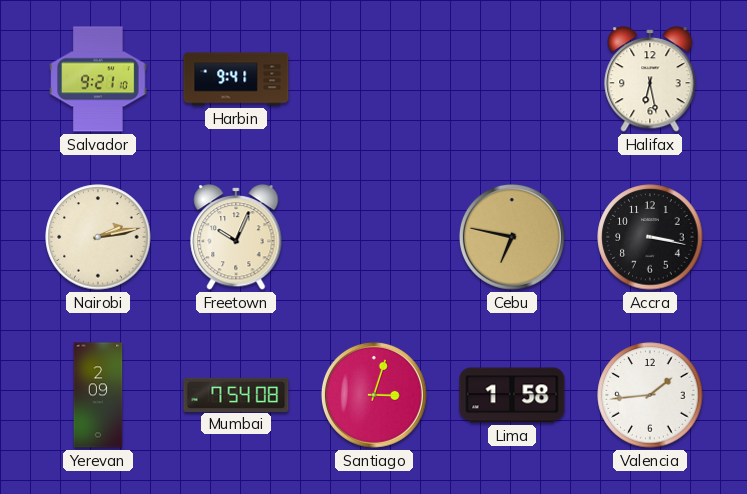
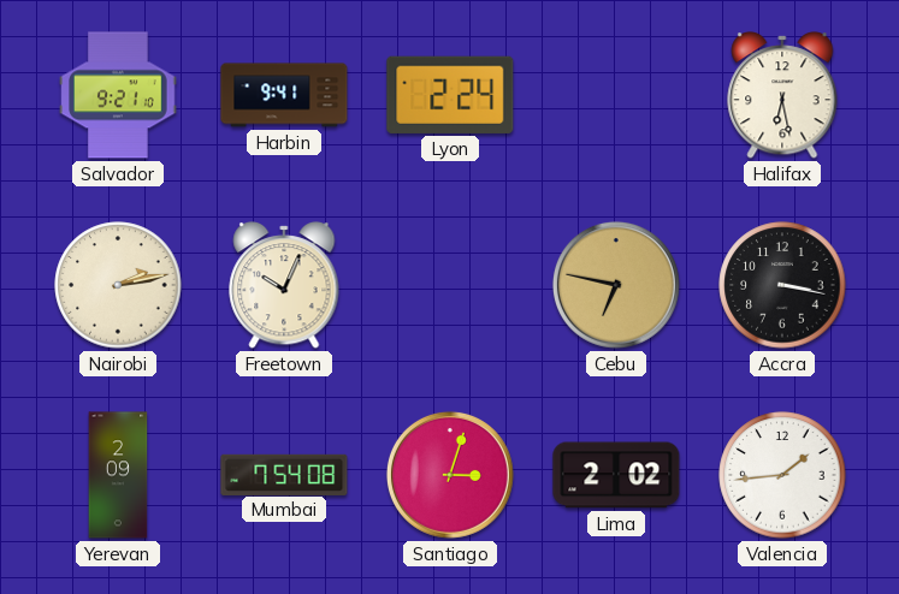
Lyon: none -> 2:24 (450, 95)
Lima: 1:58 -> 2:02 (616, 475)
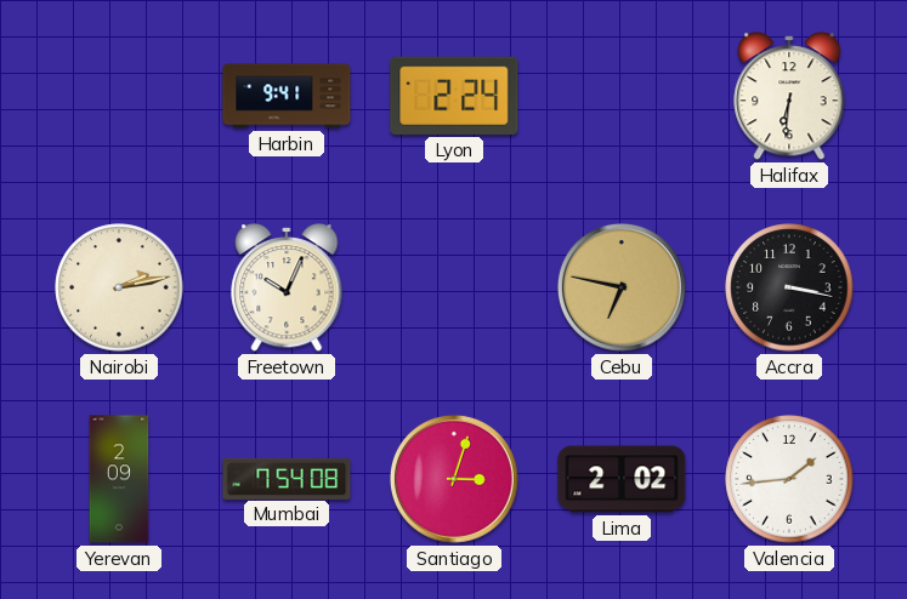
Salvador: 9:21 -> none (118, 95)
Halifax: 6:28 -> 6:31 (789, 96)
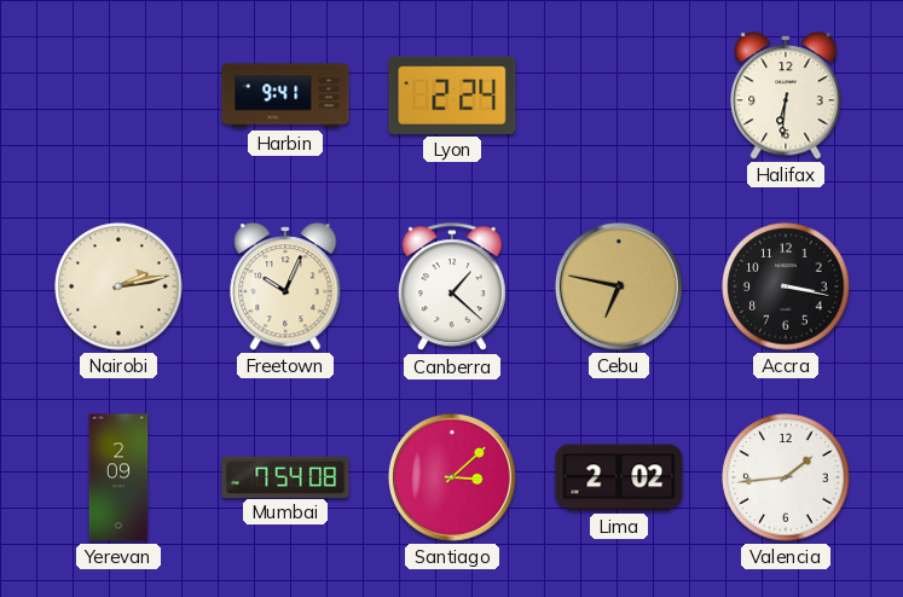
Canberra: none -> 1:22 (452, 288)
Santiago: 3:03 -> 3:08 (452, 477)
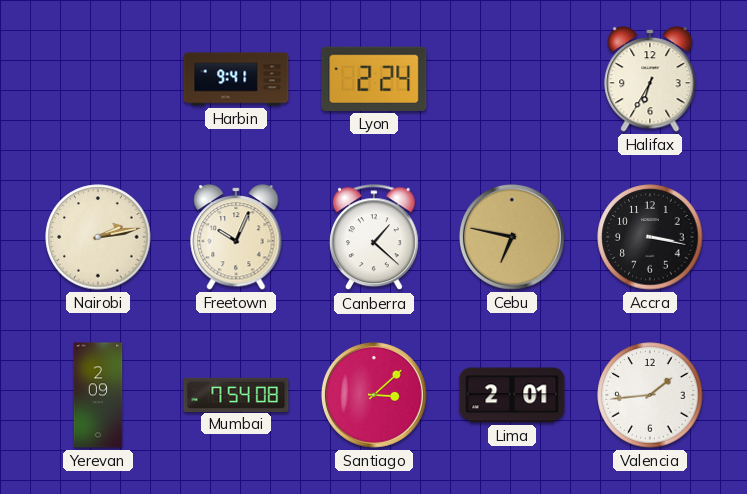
Halifax: 6:31 -> 6:35 (650, 79)
Lima: 2:02 -> 2:01 (512, 395)
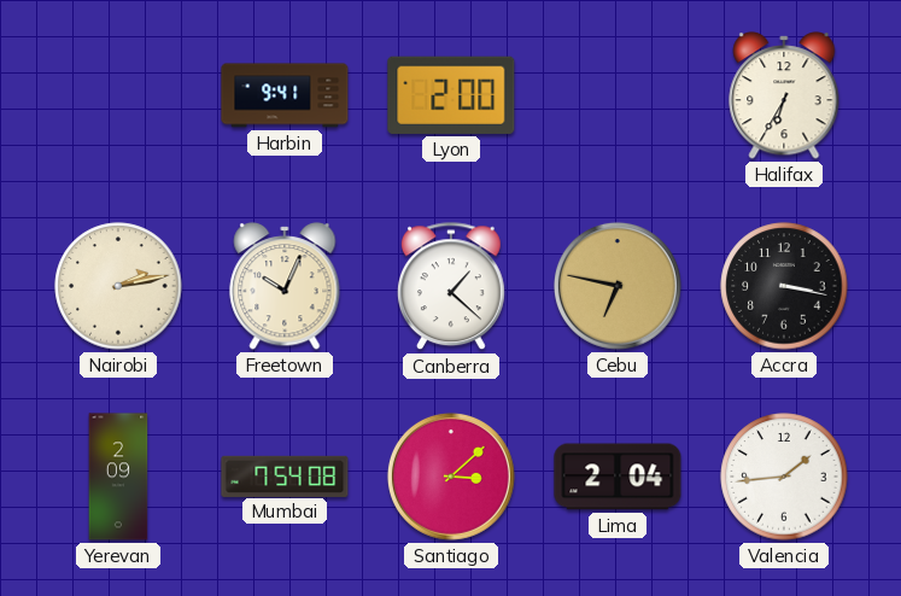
Lyon: 2:24 -> 2:00 (451, 95)
Lima: 2:01 -> 2:04 (618, 477)
